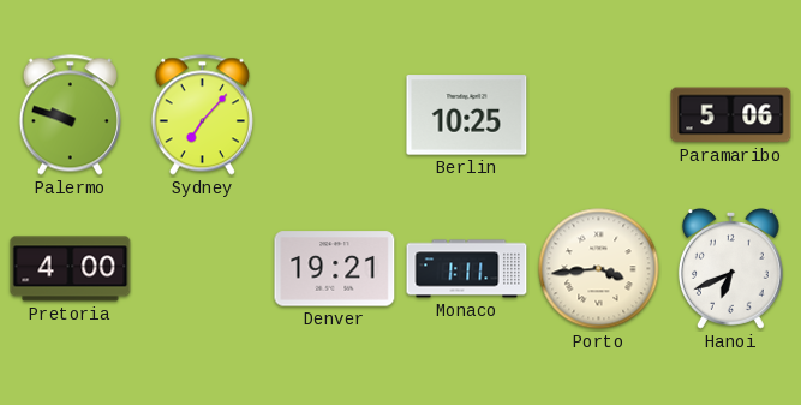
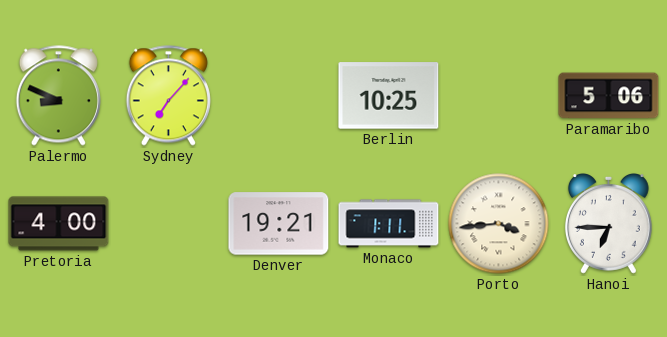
Palermo: 9:48 -> 8:49 (58, 96)
Hanoi: 6:41 -> 6:45 (608, 224)
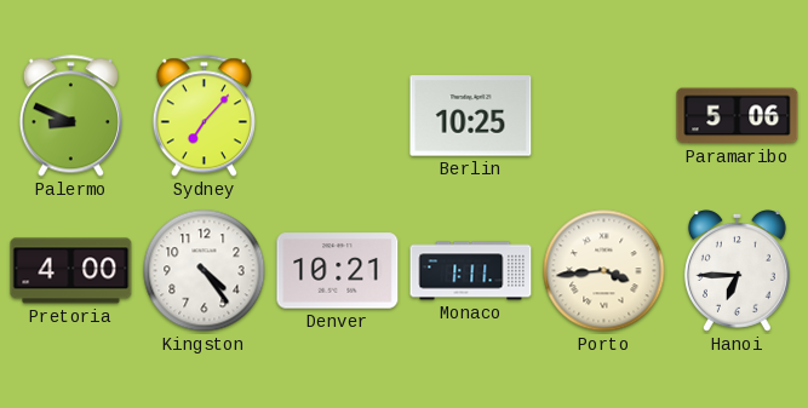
Kingston: none -> 4:24 (205, 271)
Denver: 19:21 -> 10:21 (338, 271)
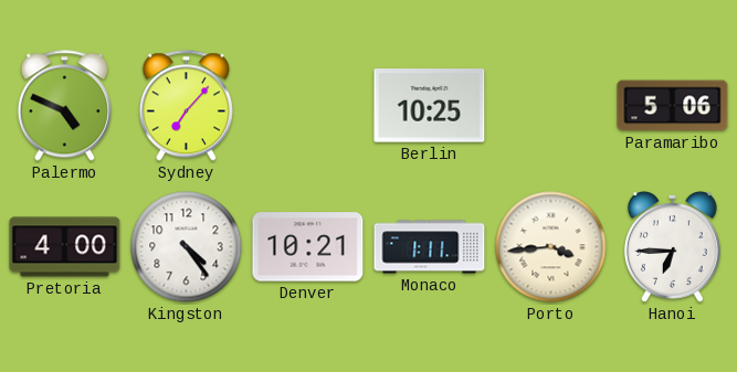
Palermo: 8:49 -> 4:49 (64, 106)
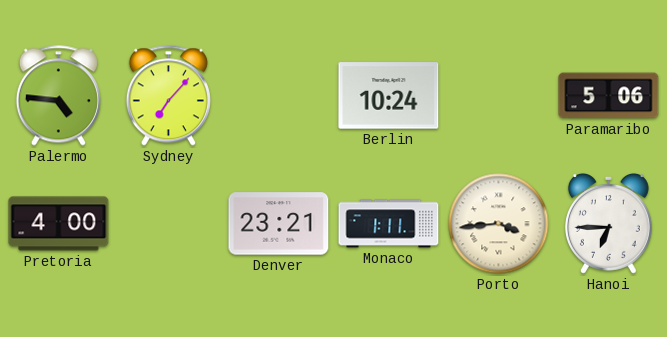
Palermo: 4:49 -> 4:46 (58, 96)
Berlin: 10:25 -> 10:24 (389, 96)
Kingston: 4:24 -> none (187, 247)
Denver: 10:21 -> 23:21 (279, 224)
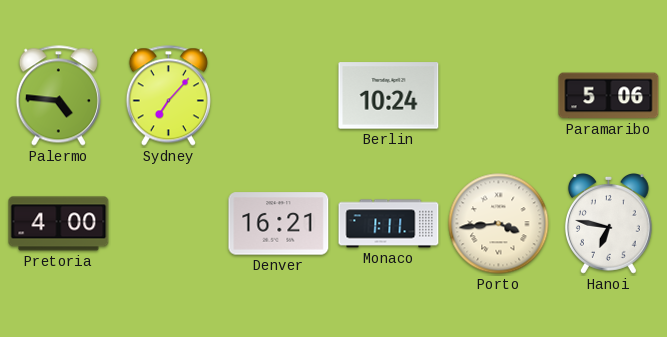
Denver: 23:21 -> 16:21 (279, 224)
Hanoi: 6:45 -> 6:47 (608, 224)
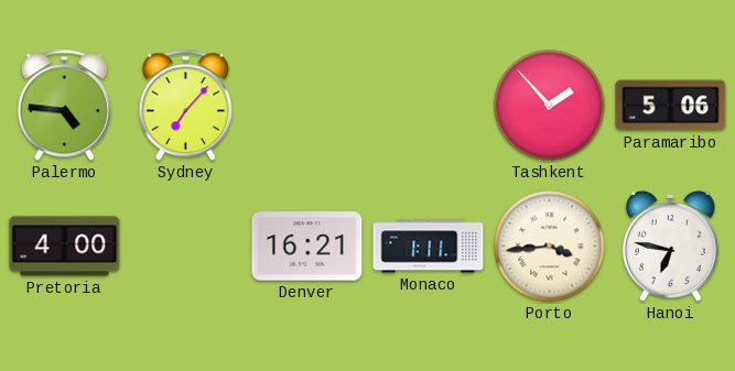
Berlin: 10:24 -> none (389, 96)
Tashkent: none -> 1:53 (550, 106)
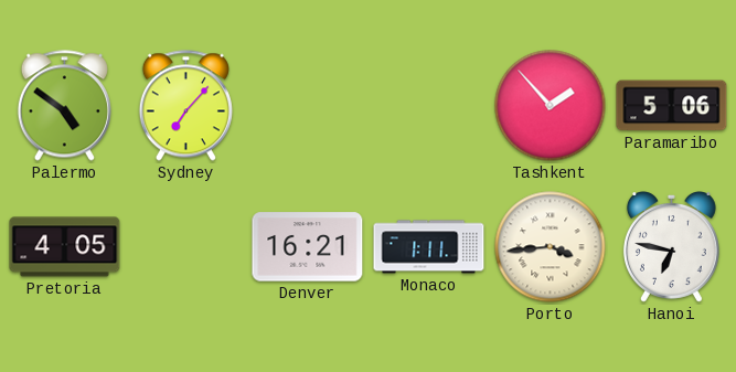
Palermo: 4:46 -> 4:51 (64, 106)
Pretoria: 4:00 -> 4:05 (65, 247)
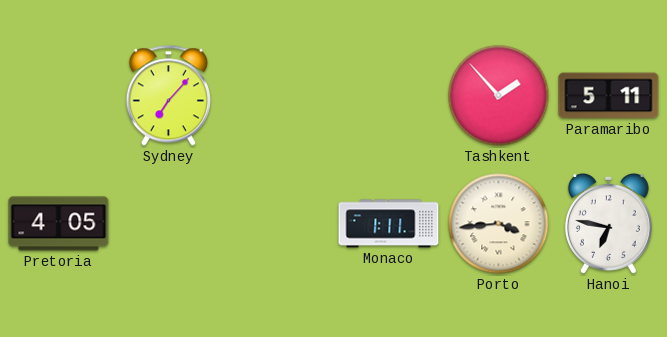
Palermo: 4:51 -> none (64, 106)
Paramaribo: 5:06 -> 5:11 (609, 96)
Denver: 16:21 -> none (308, 247)
